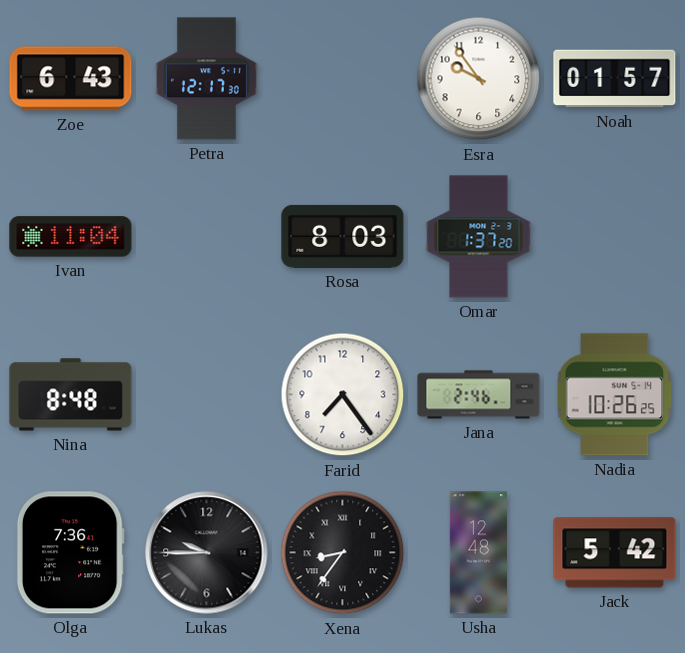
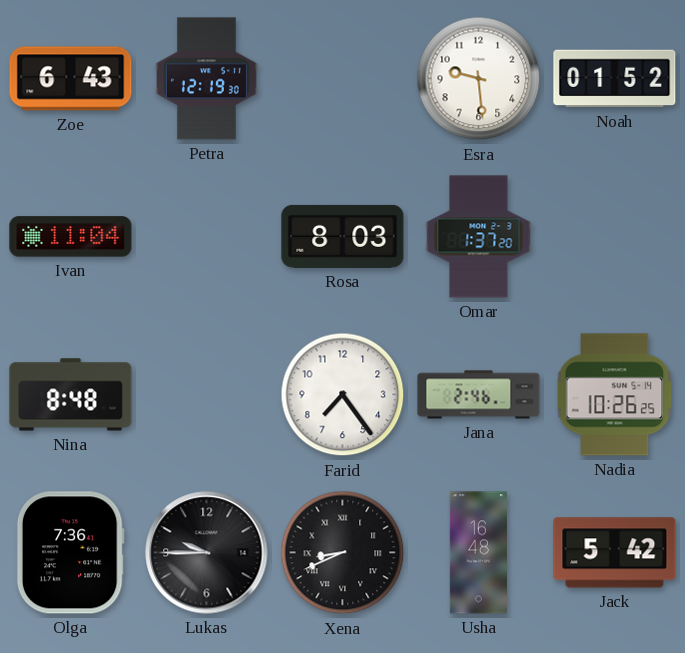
Petra: 12:17 -> 12:19 (206, 79)
Esra: 9:54 -> 9:29 (479, 79)
Noah: 01:57 -> 01:52 (615, 79)
Xena: 8:36 -> 8:41 (343, 553)
Usha: 12:48 -> 16:48 (478, 553)
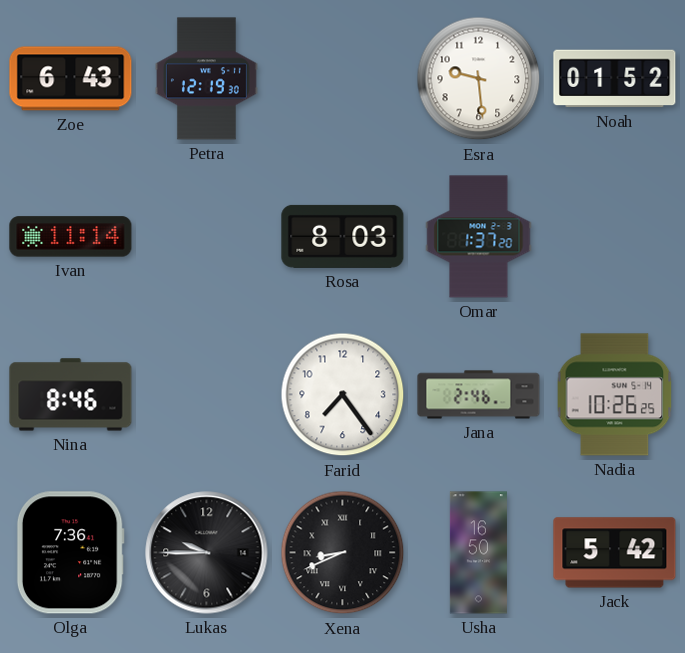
Ivan: 11:04 -> 11:14 (71, 237)
Nina: 8:48 -> 8:46 (71, 395)
Usha: 16:48 -> 16:50 (478, 553)
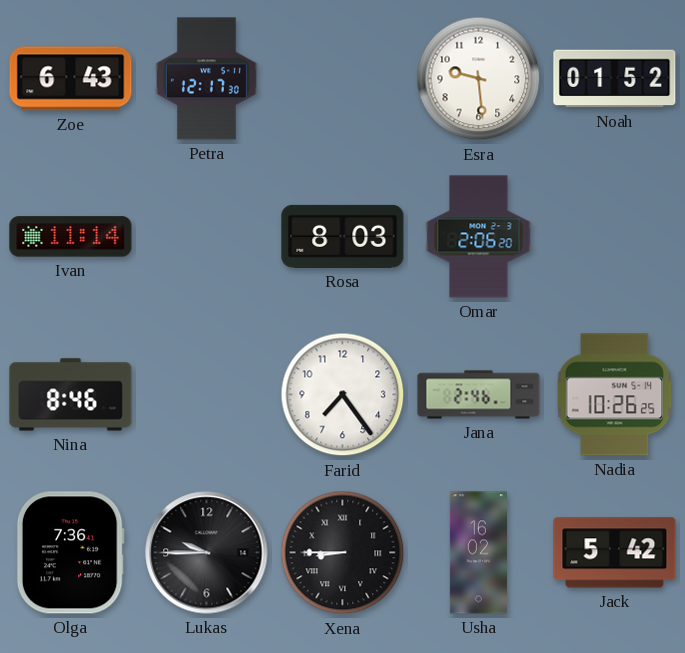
Petra: 12:19 -> 12:17 (206, 79)
Omar: 1:37 -> 2:06 (479, 237)
Xena: 8:41 -> 8:45 (343, 553)
Usha: 16:50 -> 16:02 (478, 553)
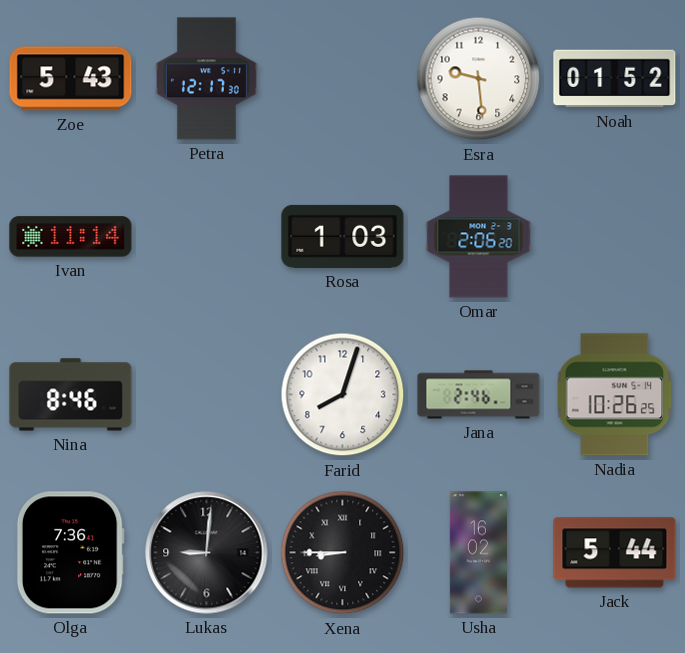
Zoe: 6:43 -> 5:43 (71, 79)
Rosa: 8:03 -> 1:03 (343, 236)
Farid: 7:24 -> 8:03 (343, 395)
Lukas: 9:45 -> 9:01 (207, 553)
Jack: 5:42 -> 5:44 (615, 553)
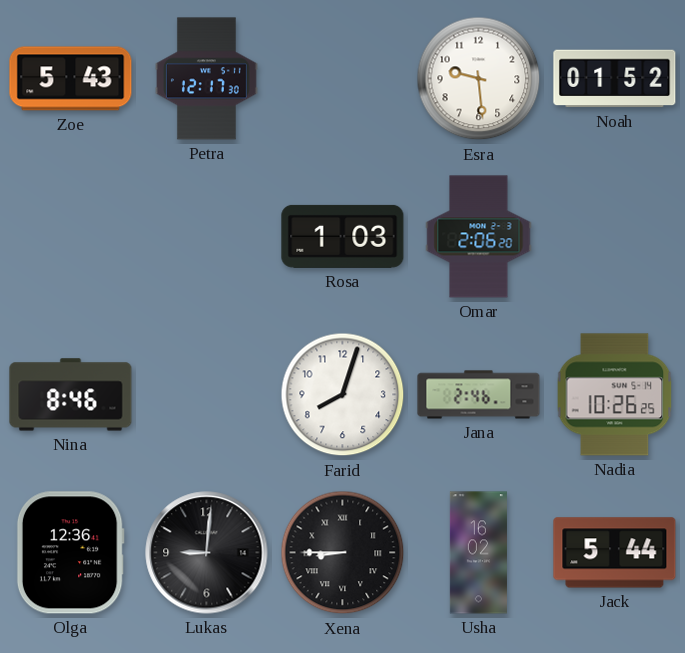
Ivan: 11:14 -> none (71, 237)
Olga: 7:36 -> 12:36 (70, 553)
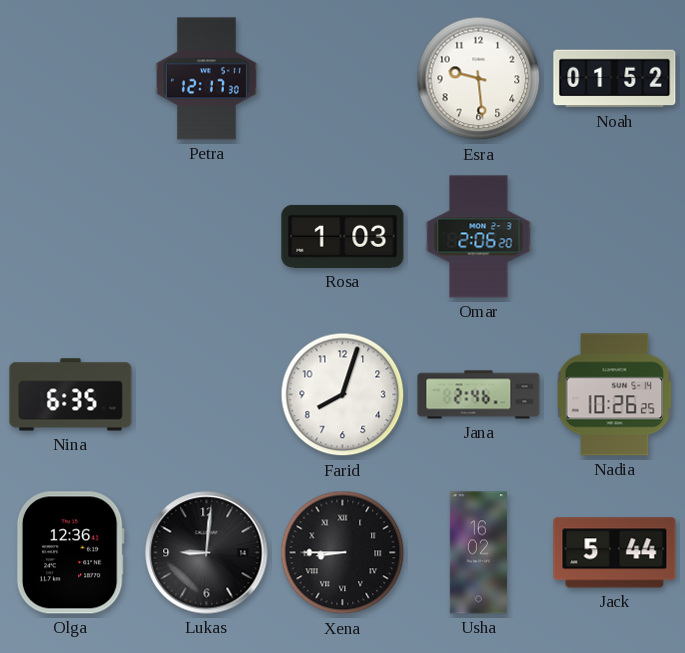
Zoe: 5:43 -> none (71, 79)
Nina: 8:46 -> 6:35 (71, 395)
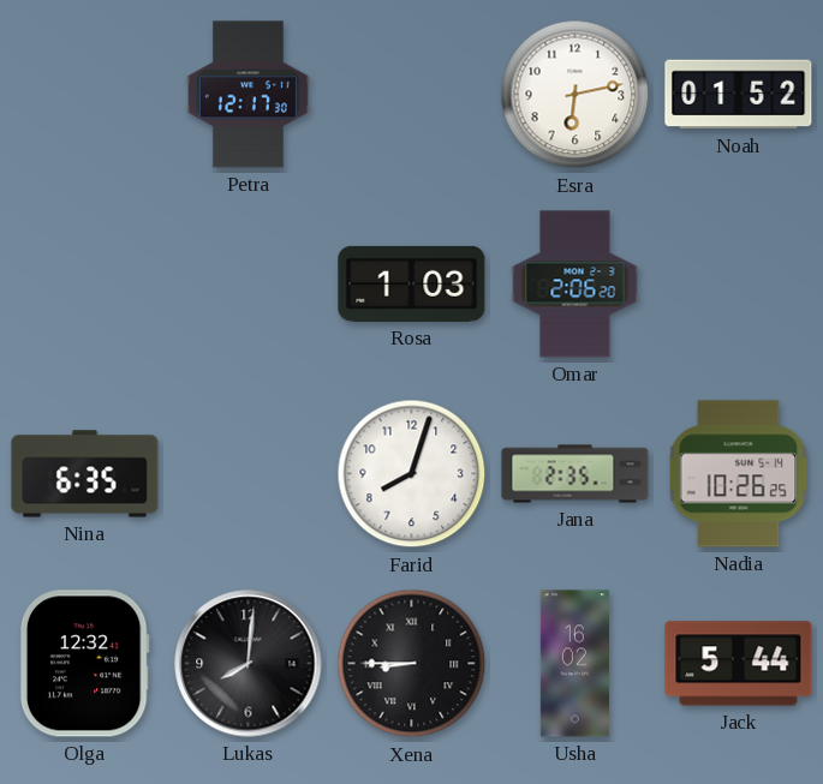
Esra: 9:29 -> 6:13 (575, 95)
Jana: 2:46 -> 2:35 (575, 474)
Olga: 12:36 -> 12:32 (84, 664)
Lukas: 9:01 -> 8:01 (249, 664)
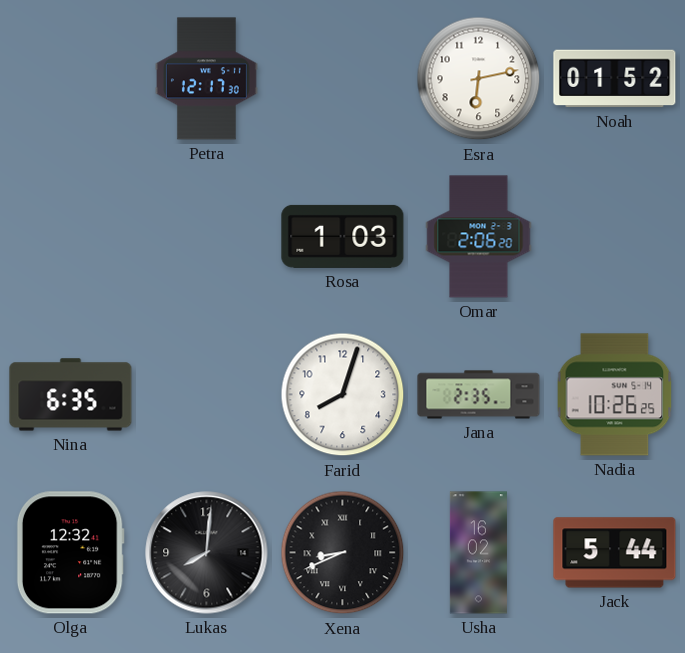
Xena: 8:45 -> 8:41 (343, 553)
